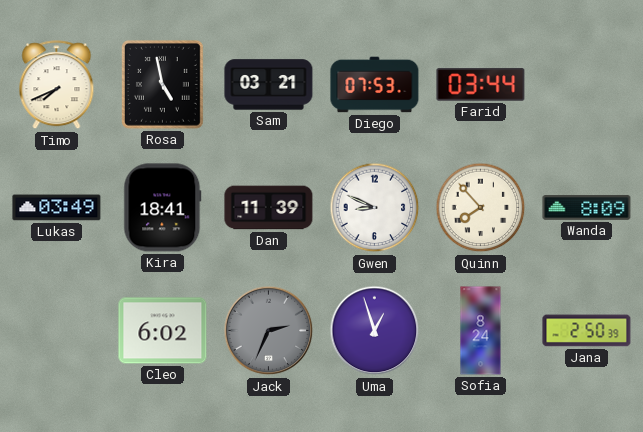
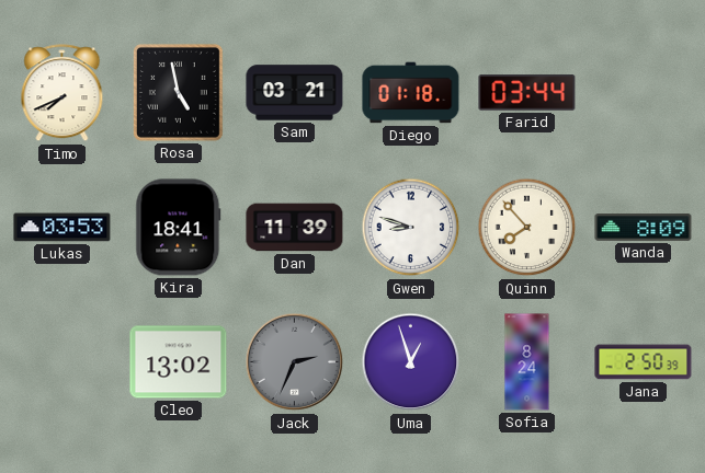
Diego: 07:53 -> 01:18 (411, 93)
Lukas: 03:49 -> 03:53 (62, 228)
Gwen: 8:49 -> 8:48 (411, 228)
Cleo: 6:02 -> 13:02 (179, 362)
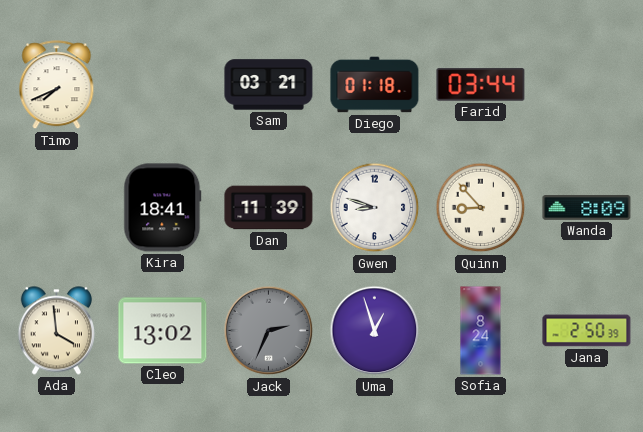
Rosa: 4:58 -> none (178, 92)
Lukas: 03:53 -> none (62, 228)
Quinn: 7:53 -> 8:53 (481, 208)
Ada: none -> 3:59 (56, 331)
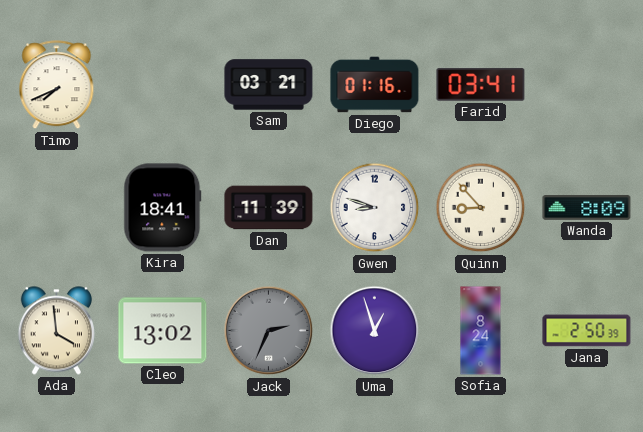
Diego: 01:18 -> 01:16 (375, 85)
Farid: 03:44 -> 03:41 (481, 85)
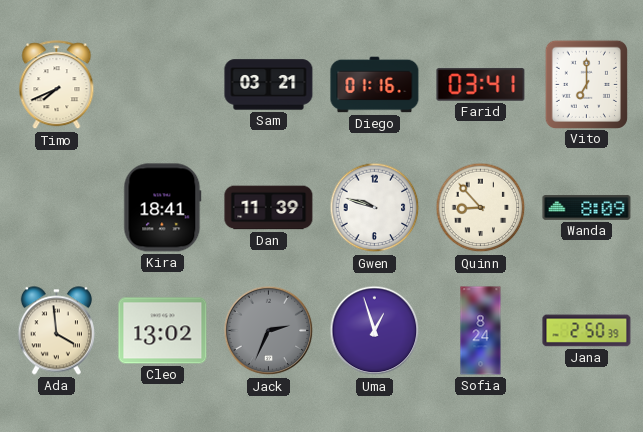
Vito: none -> 7:00 (586, 84)
Gwen: 8:48 -> 9:48 (375, 208)
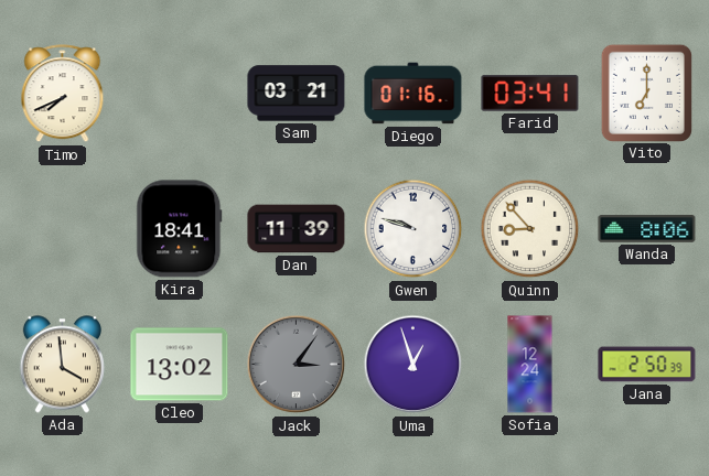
Wanda: 8:09 -> 8:06 (647, 229)
Jack: 2:34 -> 3:06 (297, 365)
Sofia: 8:24 -> 12:24 (530, 365)
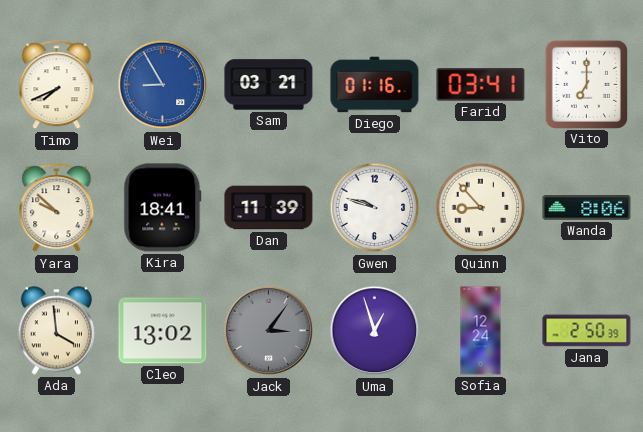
Wei: none -> 8:55 (163, 85)
Yara: none -> 9:52 (57, 208)
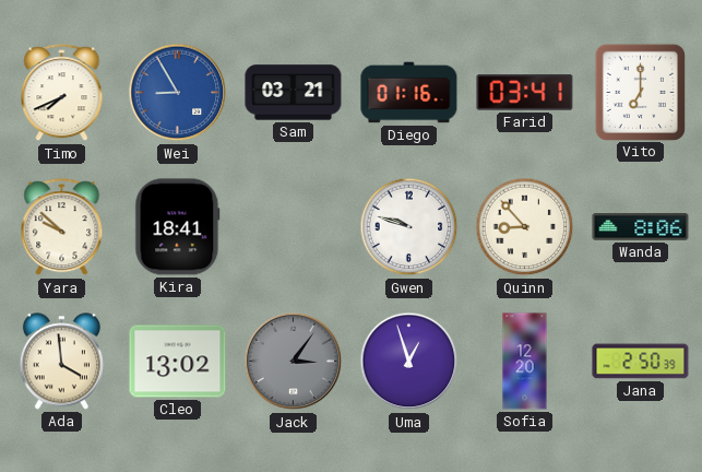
Dan: 11:39 -> none (269, 208)
Sofia: 12:24 -> 12:20 (525, 362)
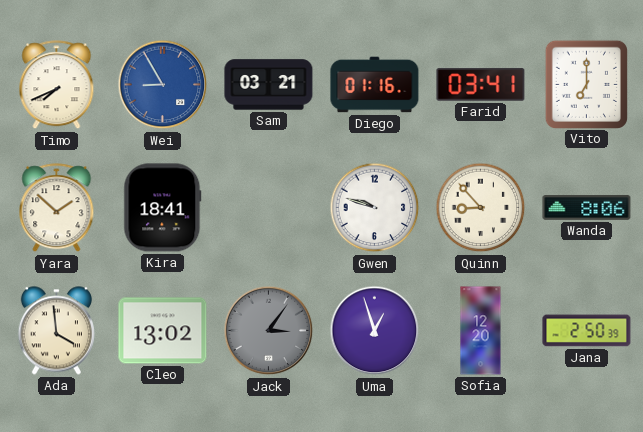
Yara: 9:52 -> 1:52 (57, 208)
